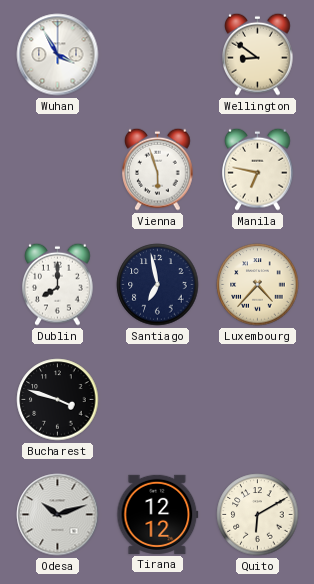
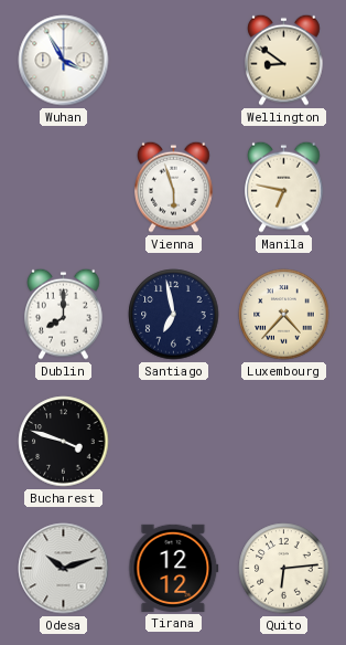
Quito: 6:10 -> 6:14 (284, 569)
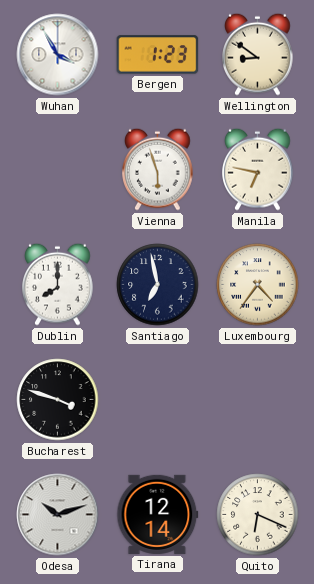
Bergen: none -> 1:23 (158, 55)
Luxembourg: 4:37 -> 4:36 (258, 285)
Tirana: 12:12 -> 12:14 (158, 514)
Quito: 6:14 -> 6:19 (258, 515)
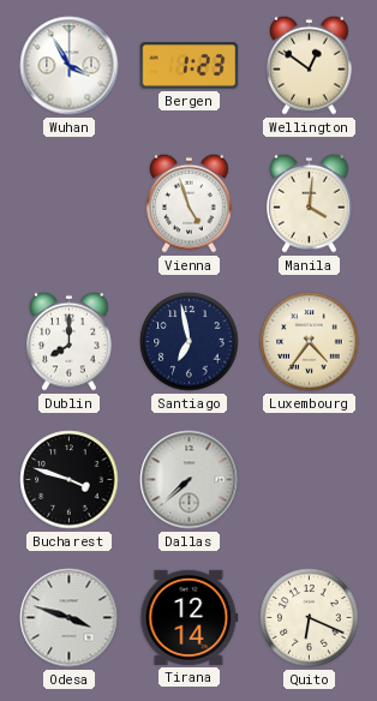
Wellington: 8:51 -> 12:51 (310, 65)
Vienna: 5:57 -> 4:57 (190, 203)
Manila: 6:47 -> 4:01 (310, 203)
Dallas: none -> 7:38 (190, 480)
Odesa: 10:12 -> 3:48 (70, 618)
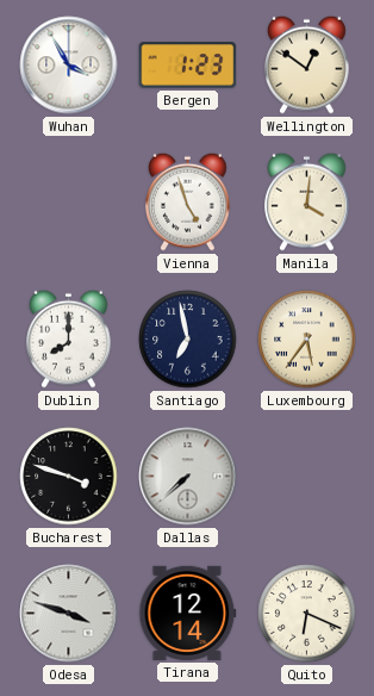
Luxembourg: 4:36 -> 5:36 (307, 340)
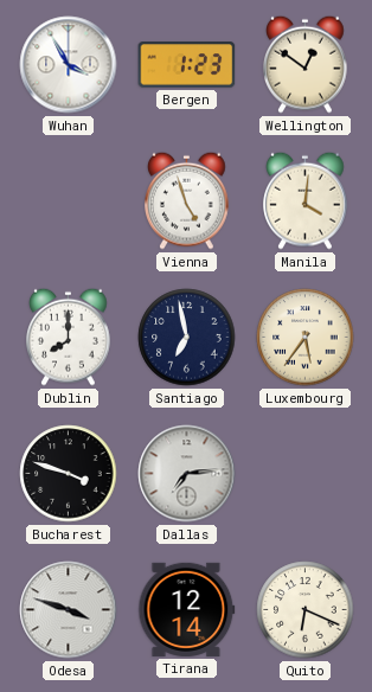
Dallas: 7:38 -> 7:14 (187, 474)
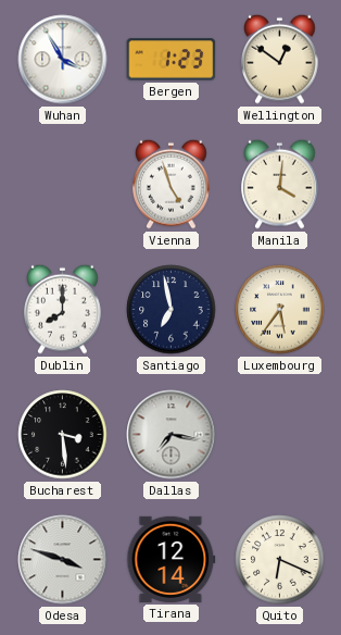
Bucharest: 3:48 -> 3:29 (63, 435)
Dallas: 7:14 -> 7:17 (172, 435)
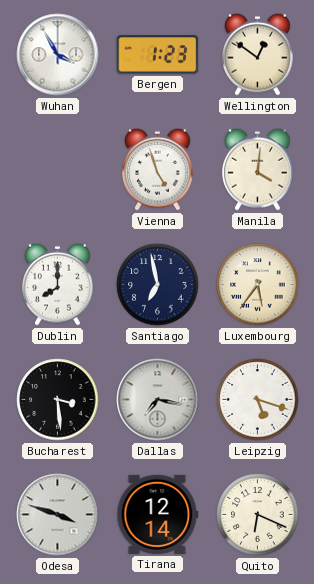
Leipzig: none -> 5:18 (258, 400)
